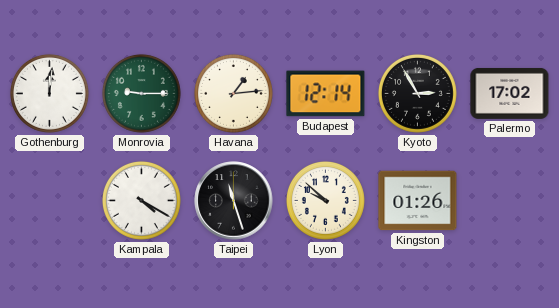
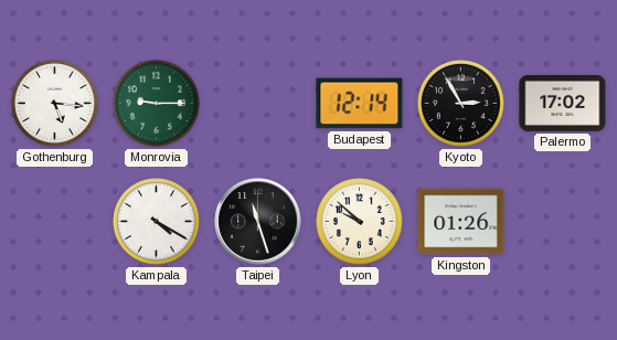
Gothenburg: 12:01 -> 5:16 (54, 103)
Havana: 1:14 -> none (233, 93)
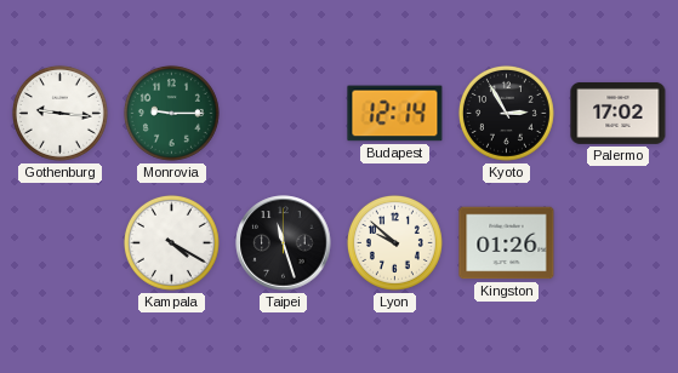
Gothenburg: 5:16 -> 9:16 (59, 113)
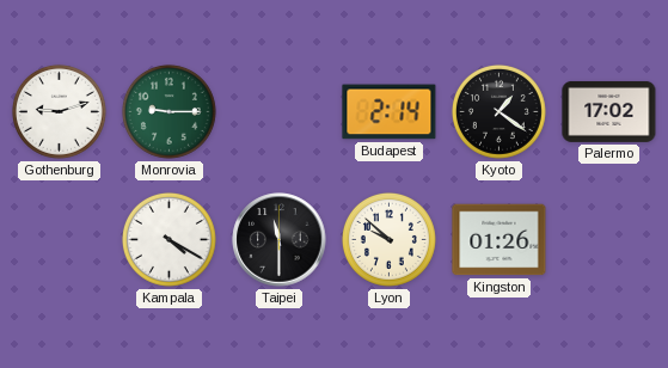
Gothenburg: 9:16 -> 9:12 (59, 111)
Budapest: 12:14 -> 2:14 (390, 112)
Kyoto: 2:55 -> 1:21 (498, 111)
Taipei: 11:27 -> 11:30 (280, 240)
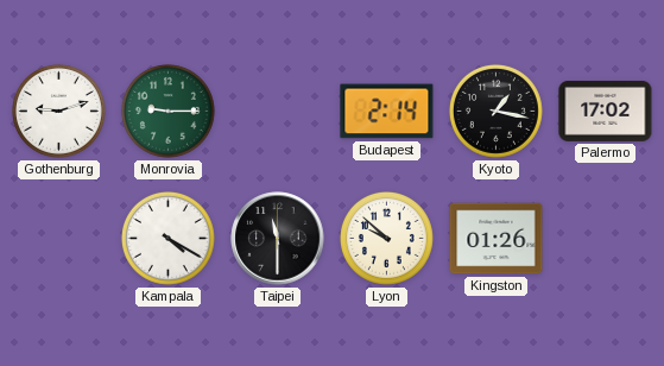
Kyoto: 1:21 -> 1:17 (495, 111)
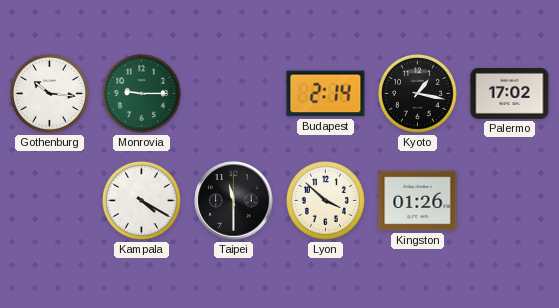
Gothenburg: 9:12 -> 10:16 (49, 93)
Lyon: 9:52 -> 3:52 (325, 200)
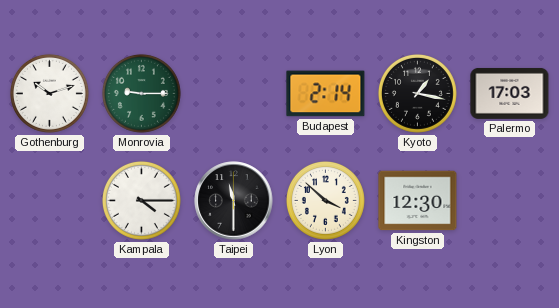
Gothenburg: 10:16 -> 10:12 (49, 93)
Palermo: 17:02 -> 17:03 (510, 93)
Kampala: 4:20 -> 4:15 (141, 200)
Kingston: 01:26 -> 12:30 (418, 201)
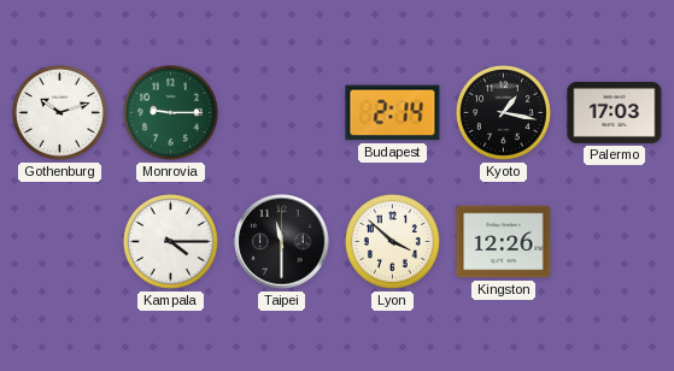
Kingston: 12:30 -> 12:26 (504, 242)
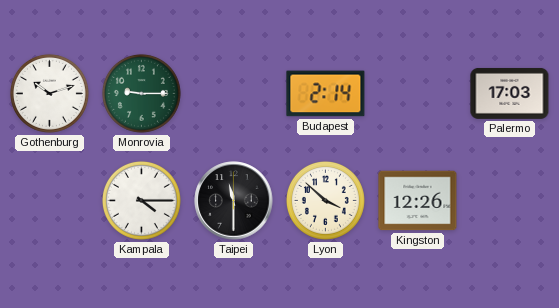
Kyoto: 1:17 -> none (503, 112)
